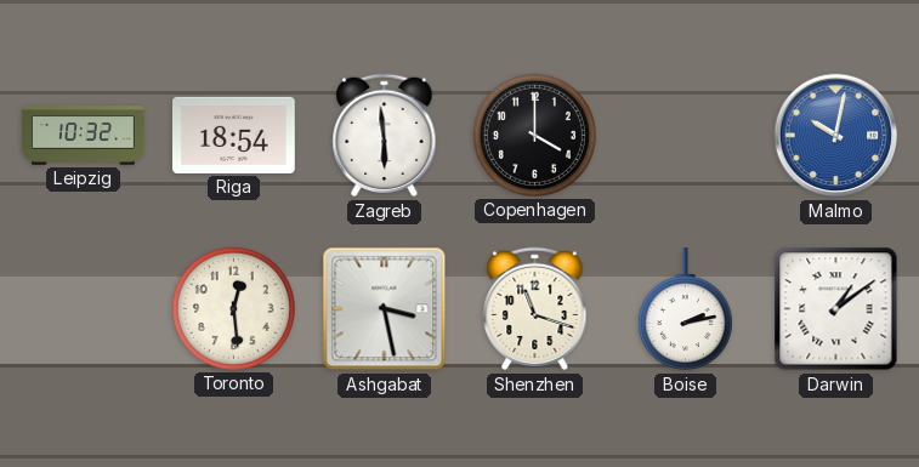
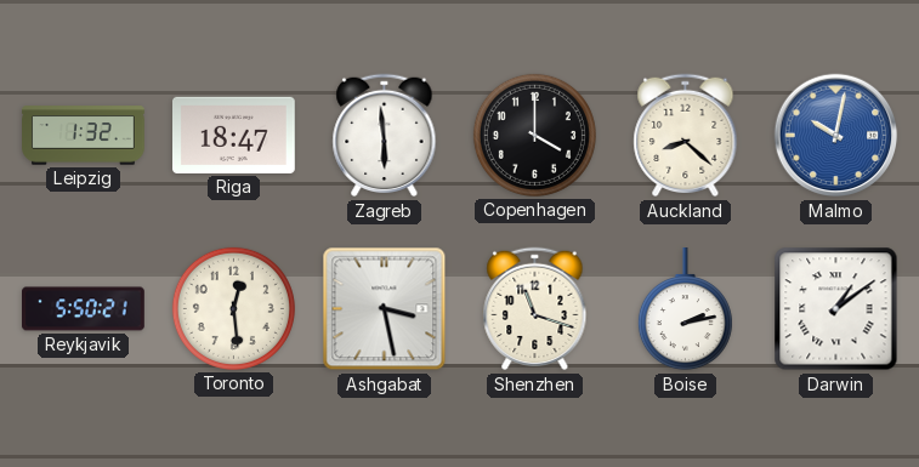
Leipzig: 10:32 -> 1:32 (84, 136)
Riga: 18:54 -> 18:47 (234, 135)
Auckland: none -> 8:22 (686, 136)
Reykjavik: none -> 5:50 (84, 309)
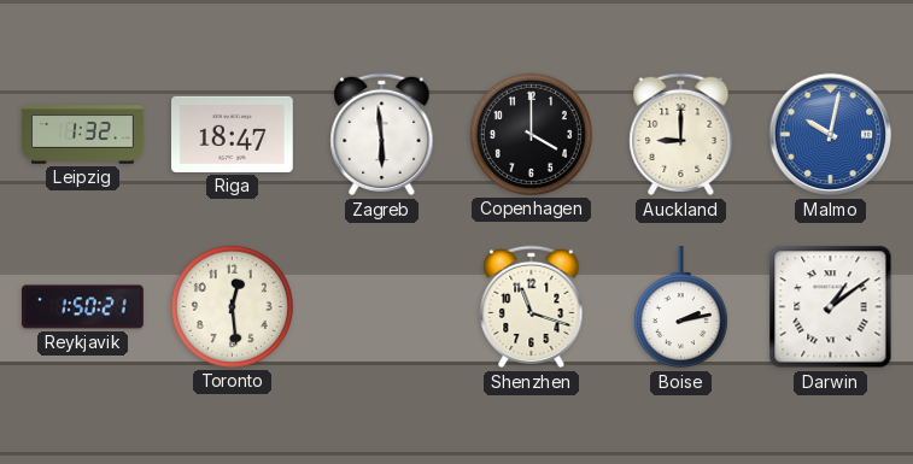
Auckland: 8:22 -> 9:00 (681, 135)
Reykjavik: 5:50 -> 1:50 (83, 307)
Ashgabat: 3:28 -> none (385, 309)
